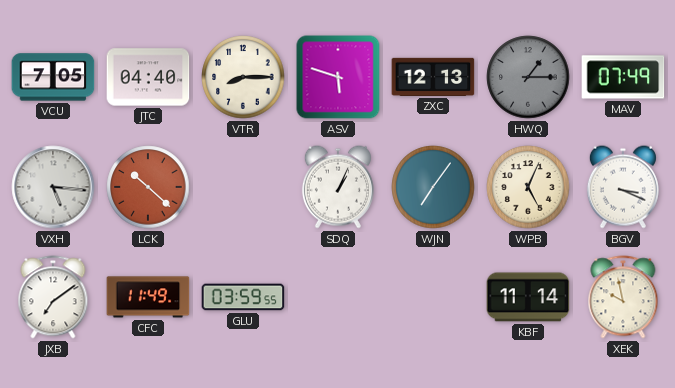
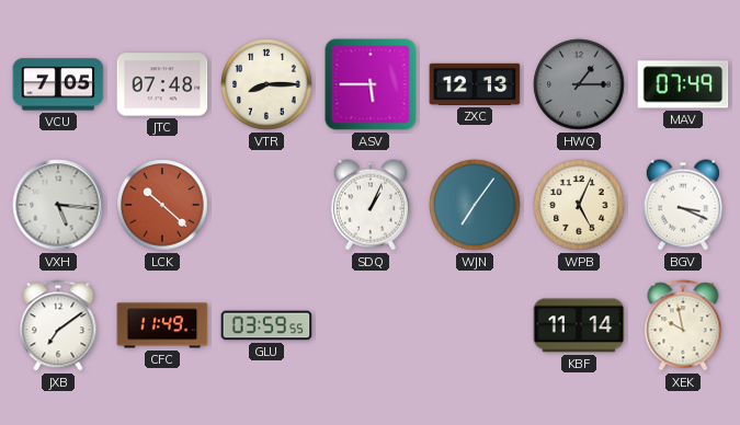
JTC: 04:40 -> 07:48 (162, 84)
ASV: 5:48 -> 5:45 (371, 84)
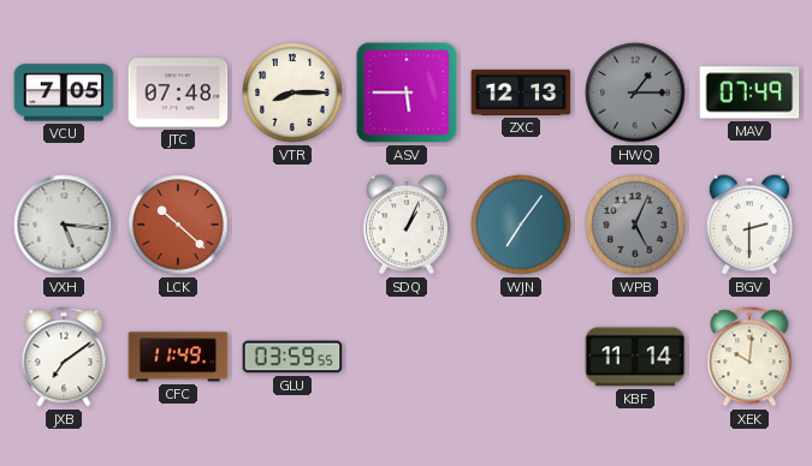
WPB dial: cream -> grey (635, 225)
BGV: 3:19 -> 2:30 (749, 225)
XEK: 9:58 -> 10:01 (749, 357)
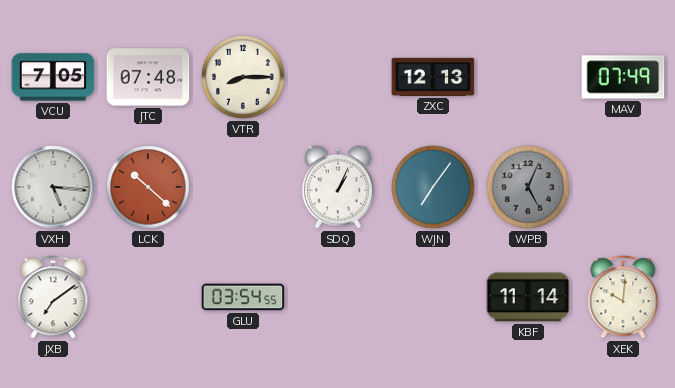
ASV: 5:45 -> none (407, 92)
HWQ: 1:15 -> none (635, 92)
BGV: 2:30 -> none (749, 225)
CFC: 11:49 -> none (178, 357)
GLU: 03:59 -> 03:54 (243, 297)
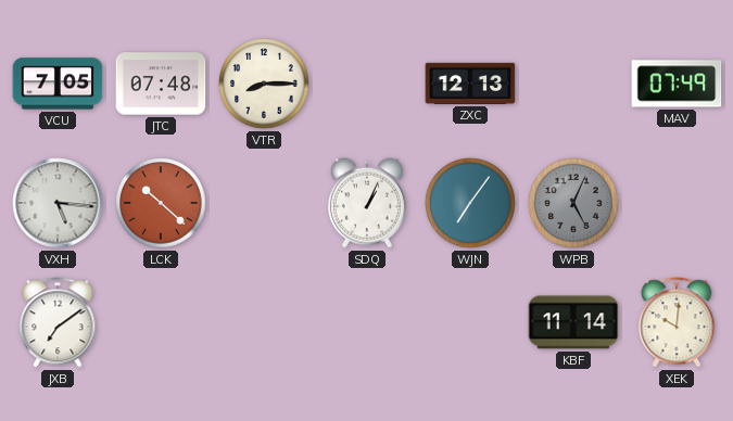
GLU: 03:54 -> none (243, 297)
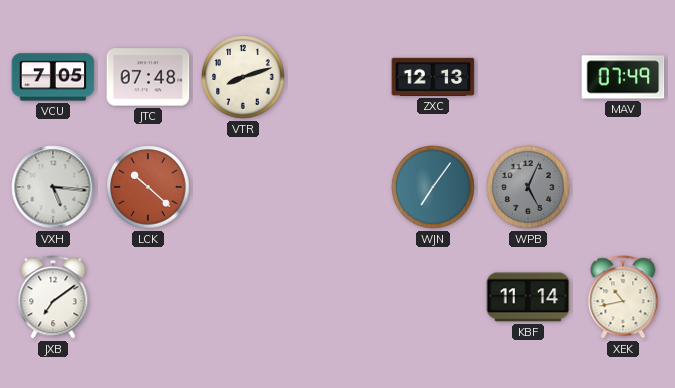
VTR: 8:15 -> 8:12 (243, 77)
SDQ: 1:04 -> none (367, 203)
XEK: 10:01 -> 10:43 (623, 297)
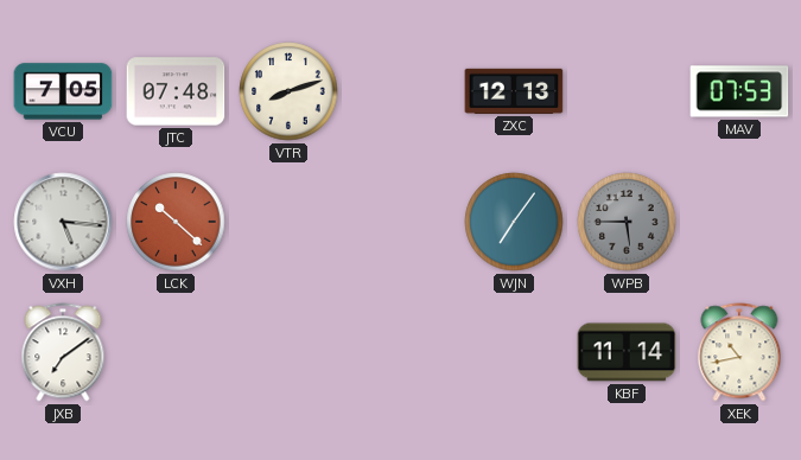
MAV: 07:49 -> 07:53 (739, 91)
WPB: 5:04 -> 5:45 (627, 222)
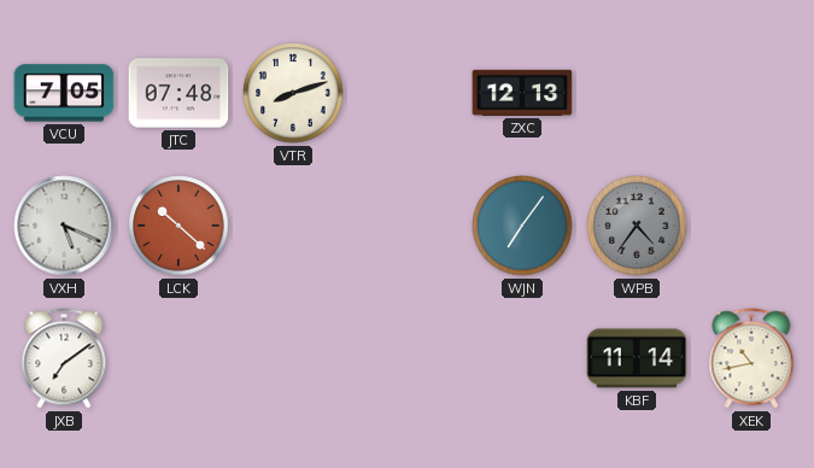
MAV: 07:53 -> none (739, 91)
VXH: 5:16 -> 5:19 (64, 226)
WPB: 5:45 -> 4:36 (637, 226)
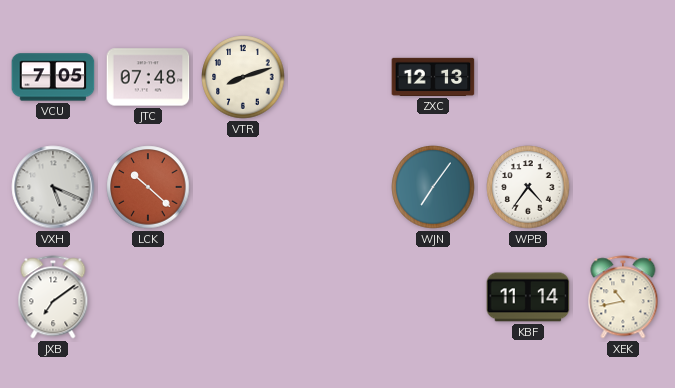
WPB dial: grey -> white (528, 187)
